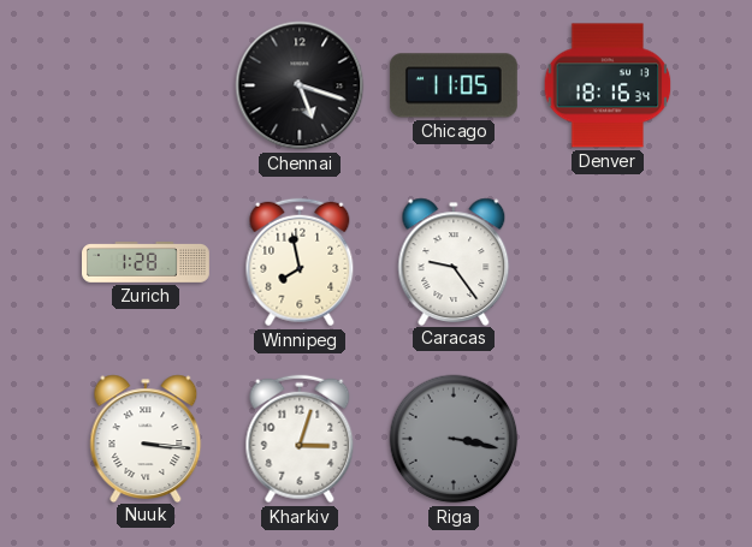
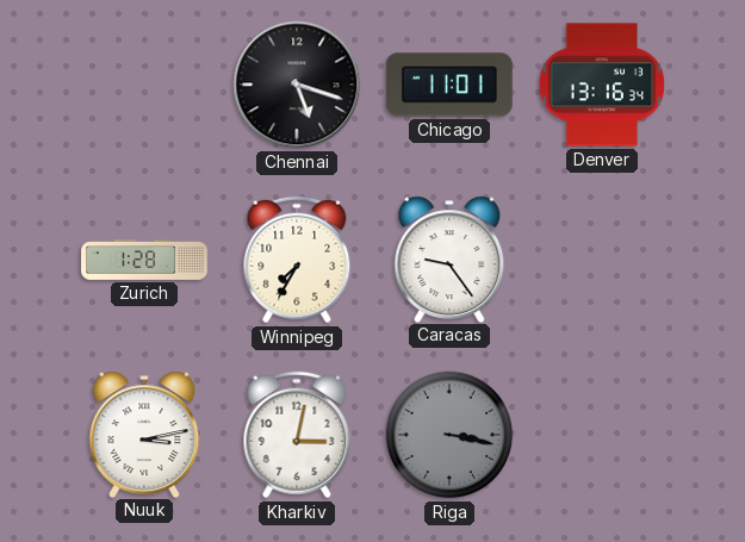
Chicago: 11:05 -> 11:01 (449, 85)
Denver: 18:16 -> 13:16 (602, 85)
Winnipeg: 7:58 -> 7:35 (297, 260)
Nuuk: 3:16 -> 3:13 (144, 434)
Kharkiv: 3:03 -> 3:02 (297, 435)
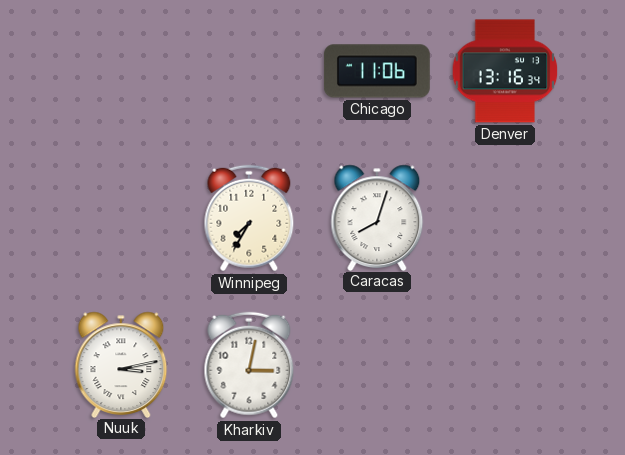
Chennai: 5:18 -> none (297, 85)
Chicago: 11:01 -> 11:06 (377, 71)
Zurich: 1:28 -> none (145, 260)
Caracas: 9:24 -> 8:03 (377, 217)
Riga: 3:17 -> none (449, 435)
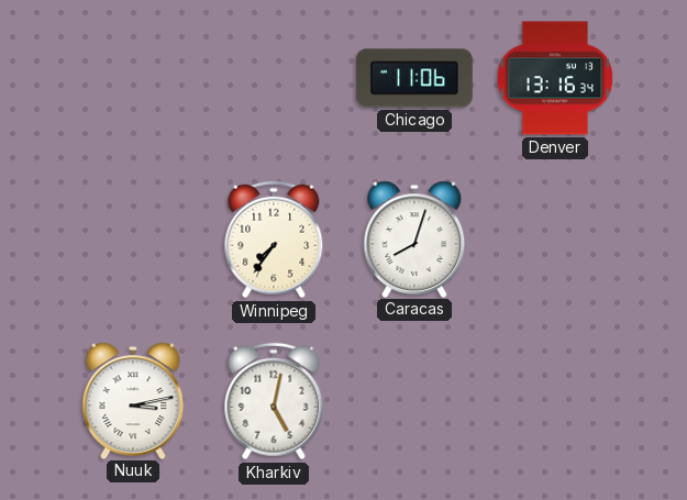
Winnipeg: 7:35 -> 7:36 (274, 240)
Kharkiv: 3:02 -> 5:02 (274, 401)
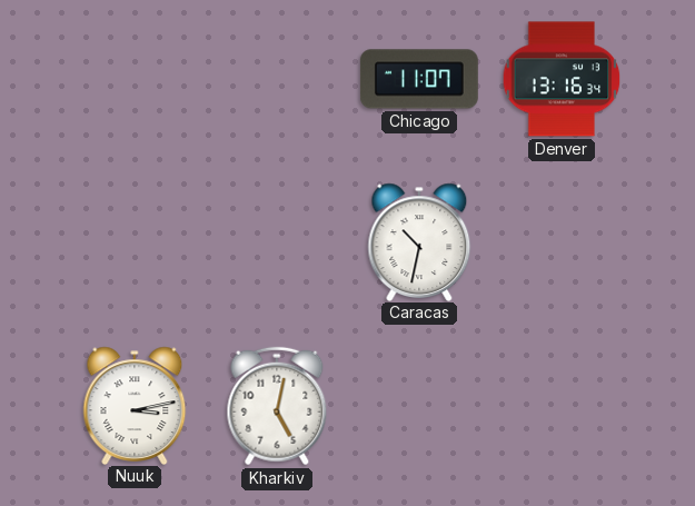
Chicago: 11:06 -> 11:07 (419, 79)
Winnipeg: 7:36 -> none (274, 240)
Caracas: 8:03 -> 10:32 (419, 241)
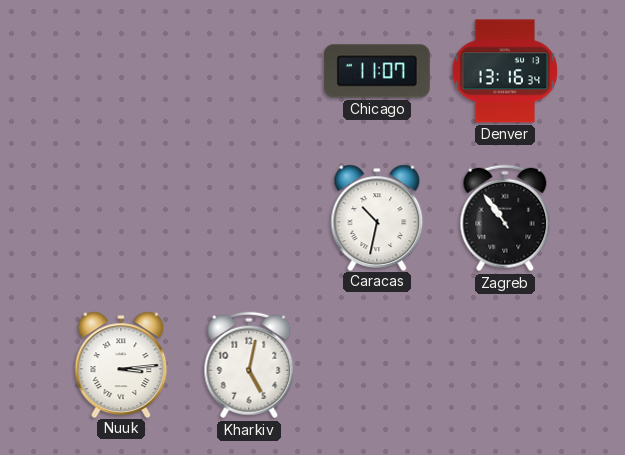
Zagreb: none -> 10:54 (505, 218)
Nuuk: 3:13 -> 3:14 (121, 364)
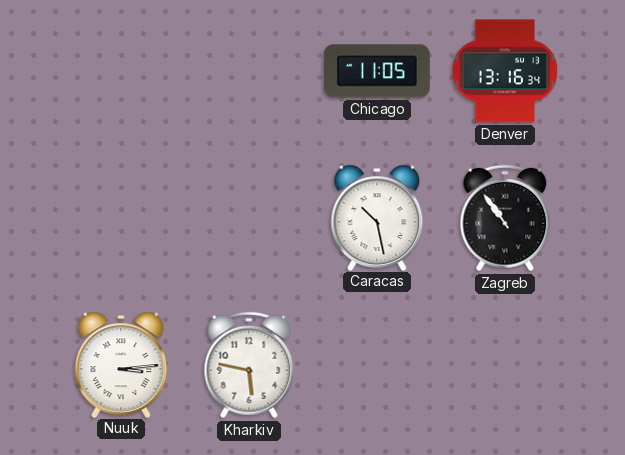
Chicago: 11:07 -> 11:05 (377, 71)
Caracas: 10:32 -> 10:28 (377, 217)
Kharkiv: 5:02 -> 5:47 (249, 365)
